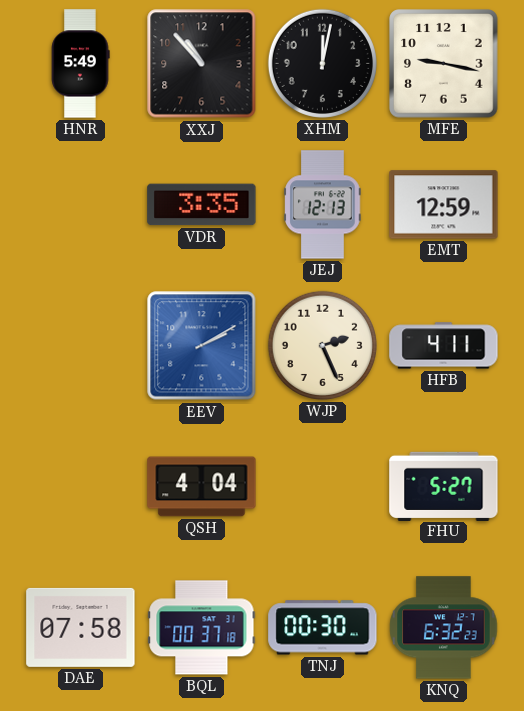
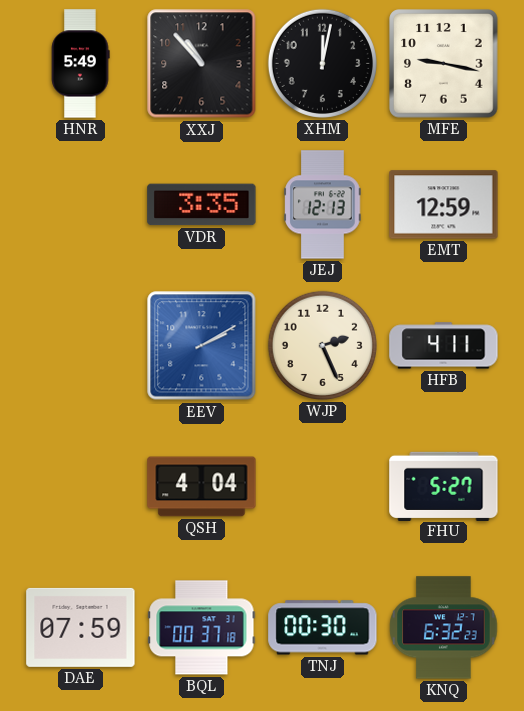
DAE: 07:58 -> 07:59 (81, 627)
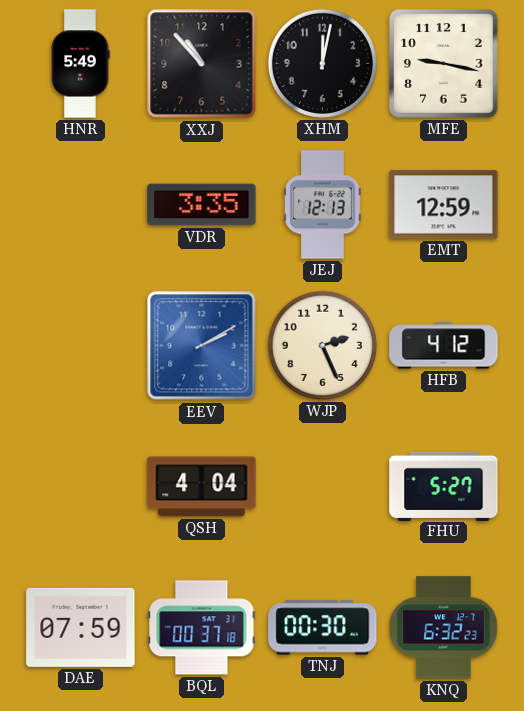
HFB: 4:11 -> 4:12 (444, 346)
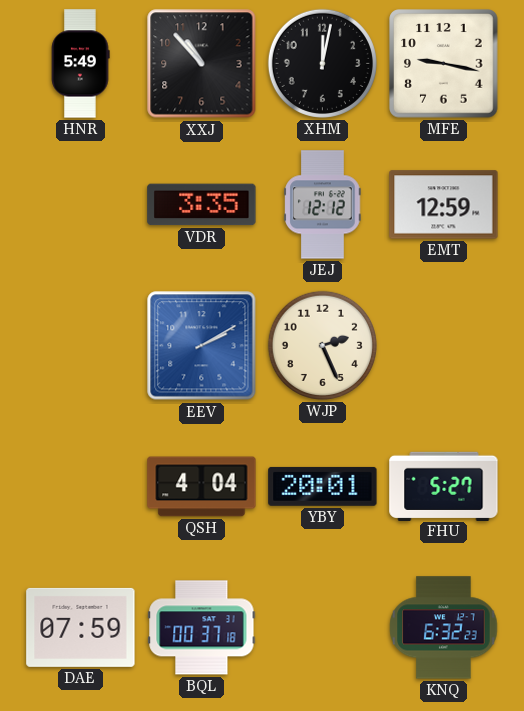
JEJ: 12:13 -> 12:12 (323, 205)
HFB: 4:12 -> none (444, 346)
YBY: none -> 20:01 (323, 486)
TNJ: 00:30 -> none (323, 628)
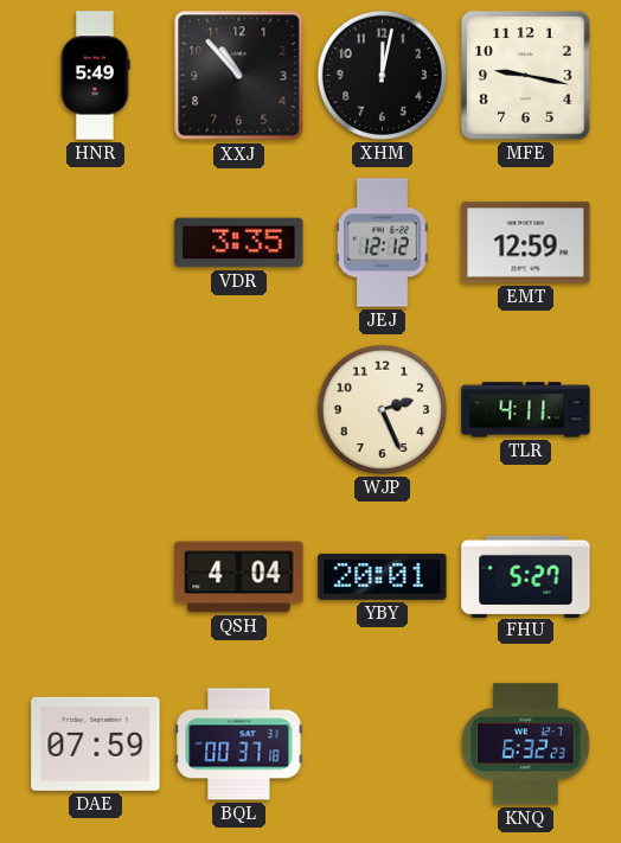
EEV: 2:10 -> none (202, 346)
TLR: none -> 4:11 (526, 410)
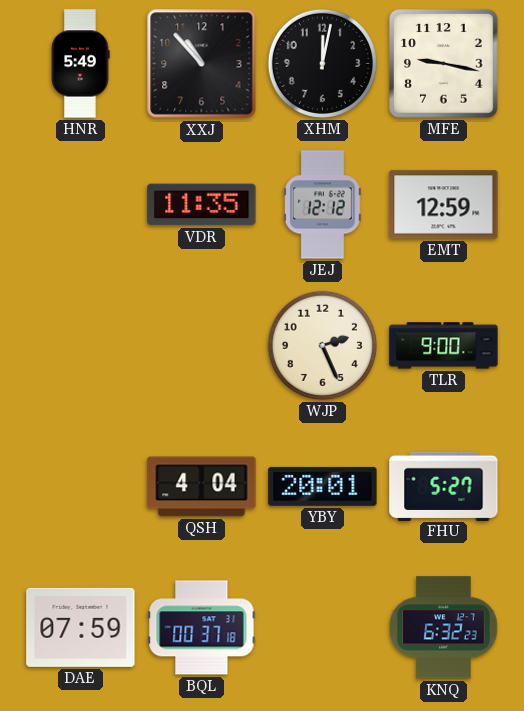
VDR: 3:35 -> 11:35 (202, 205)
TLR: 4:11 -> 9:00 (444, 346)
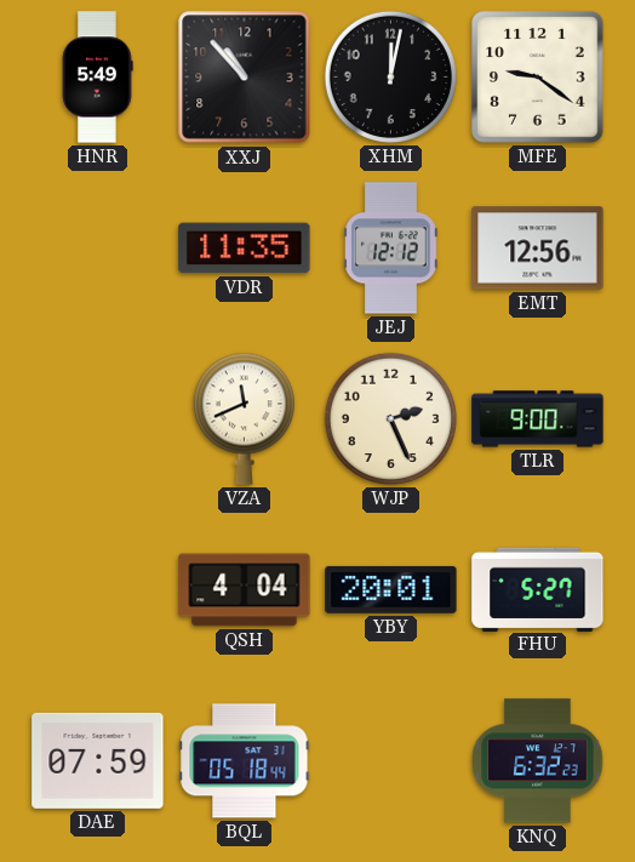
MFE: 9:17 -> 9:21 (538, 78)
EMT: 12:59 -> 12:56 (538, 249)
VZA: none -> 11:41 (244, 418)
BQL: 00:37 -> 05:18 (245, 761)
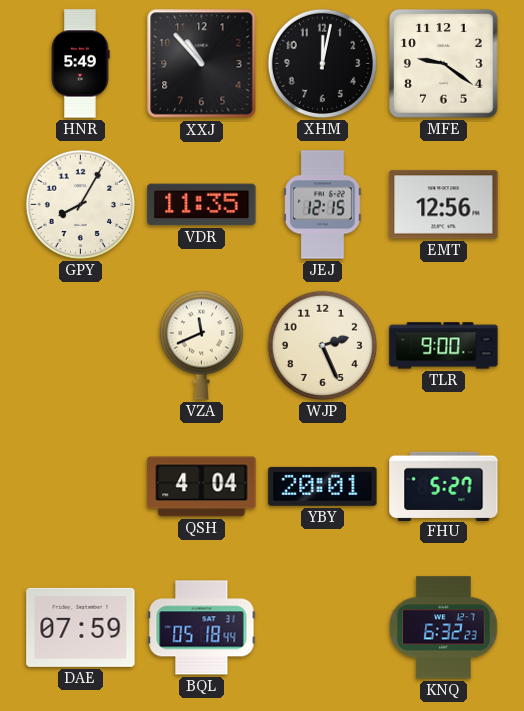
GPY: none -> 8:05 (80, 204)
JEJ: 12:12 -> 12:15 (323, 205)
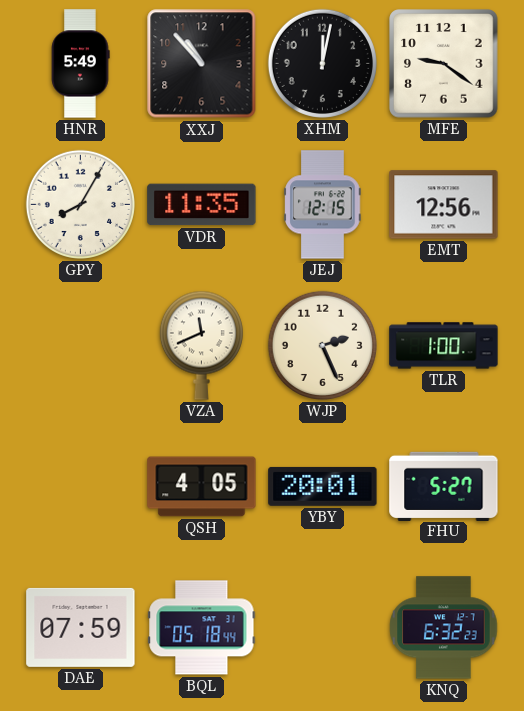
TLR: 9:00 -> 1:00 (444, 346)
QSH: 4:04 -> 4:05 (202, 487)
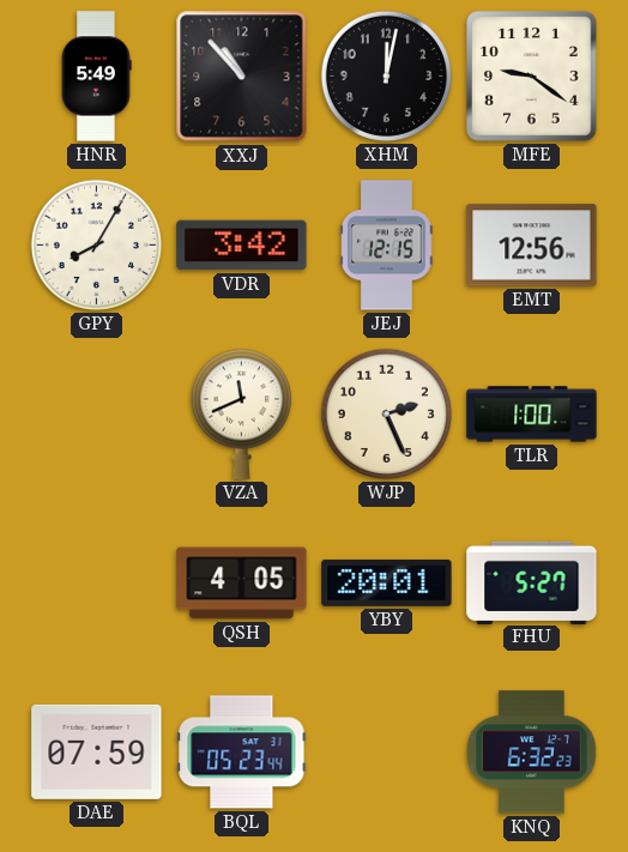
VDR: 11:35 -> 3:42 (242, 246)
BQL: 05:18 -> 05:23 (242, 753)
